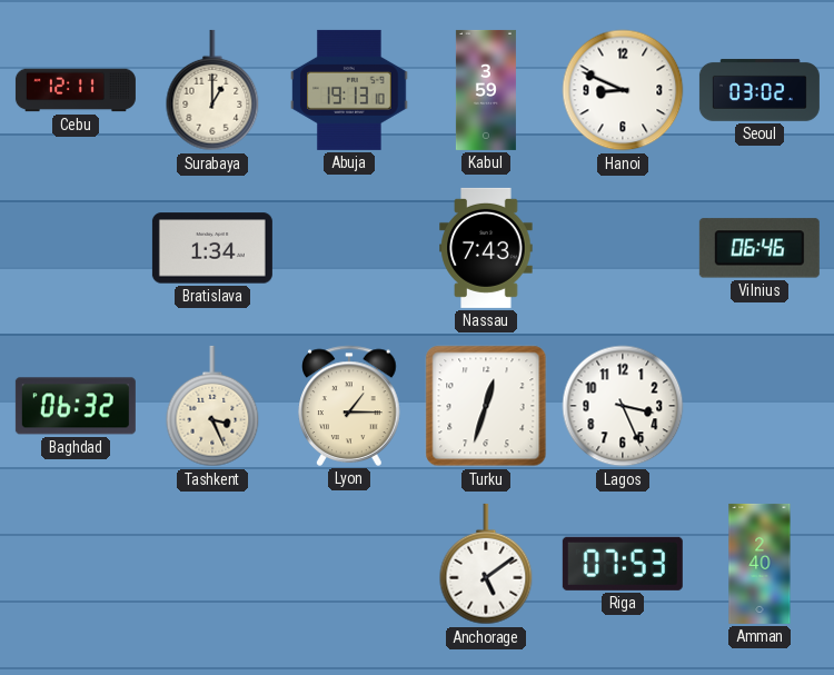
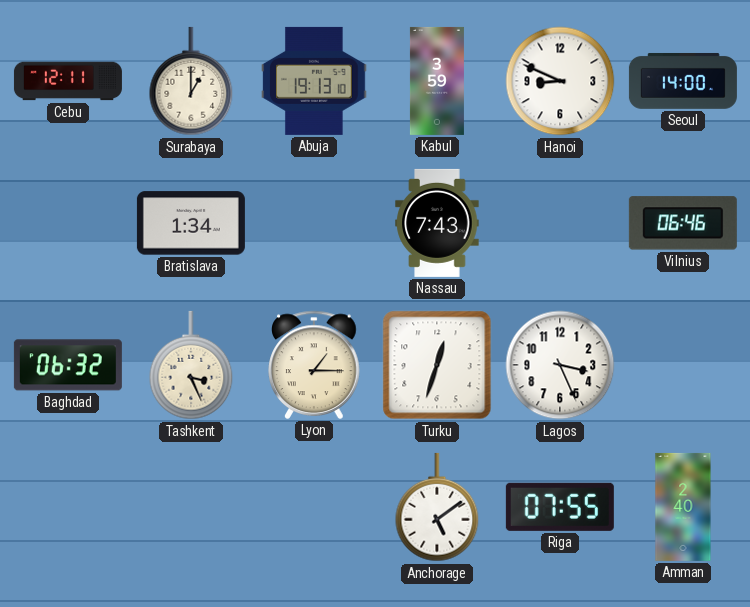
Seoul: 03:02 -> 14:00 (683, 81)
Riga: 07:53 -> 07:55 (560, 507)
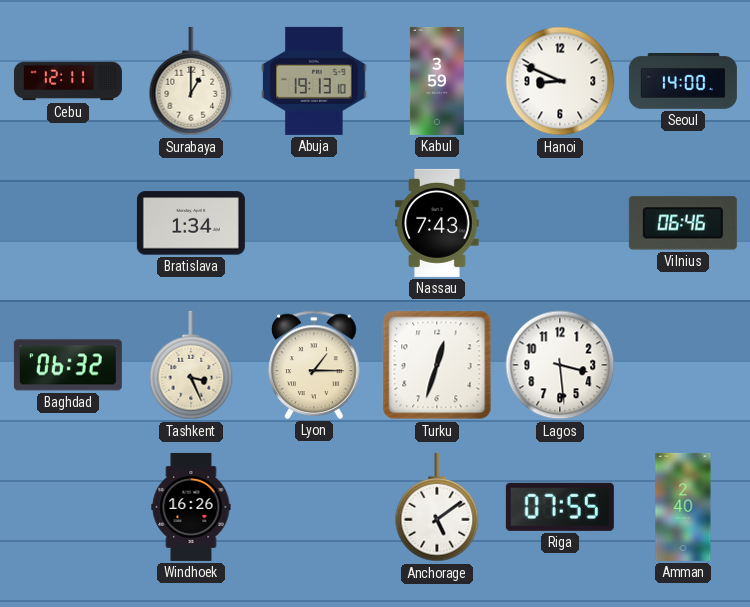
Lagos: 3:26 -> 3:29 (560, 365)
Windhoek: none -> 16:26 (191, 507)
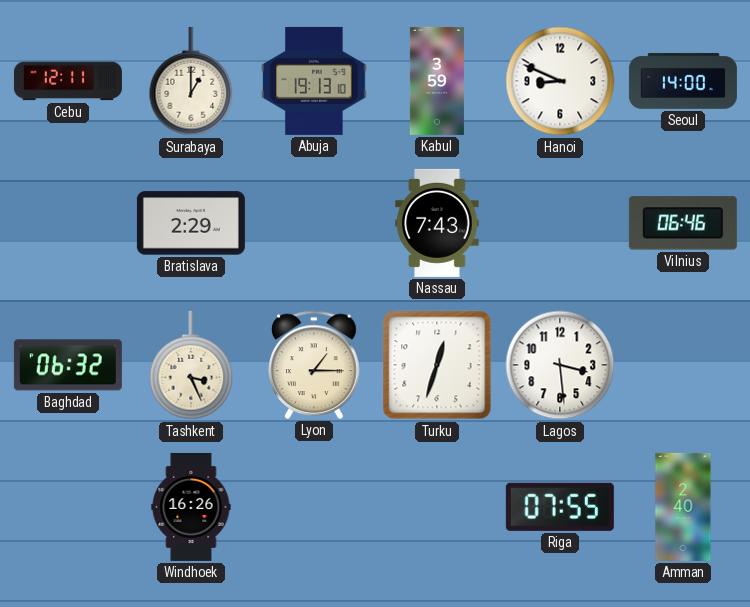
Bratislava: 1:34 -> 2:29 (191, 223)
Anchorage: 5:09 -> none (437, 507)
